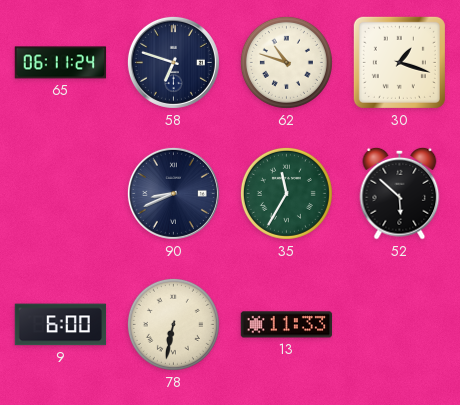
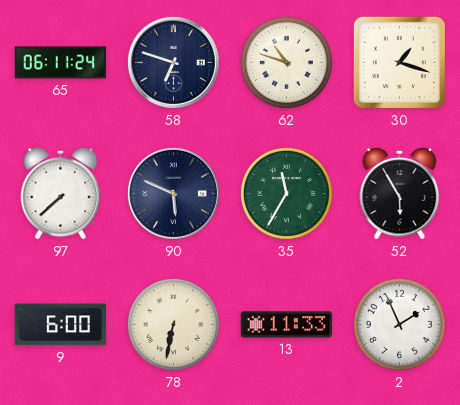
97: none -> 7:38 (61, 193)
90: 8:41 -> 5:49 (173, 193)
52: 5:52 -> 5:55 (400, 193)
2: none -> 1:56 (399, 324)
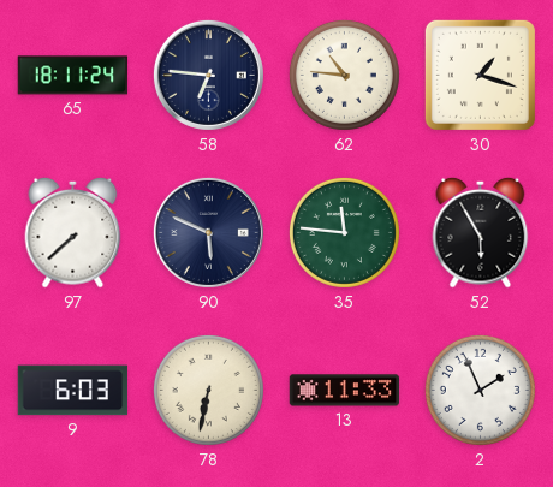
65: 06:11 -> 18:11 (73, 76)
58: 6:48 -> 6:46 (208, 75)
62: 10:48 -> 10:46 (344, 75)
35: 11:35 -> 11:46 (344, 232)
9: 6:00 -> 6:03 (73, 391)
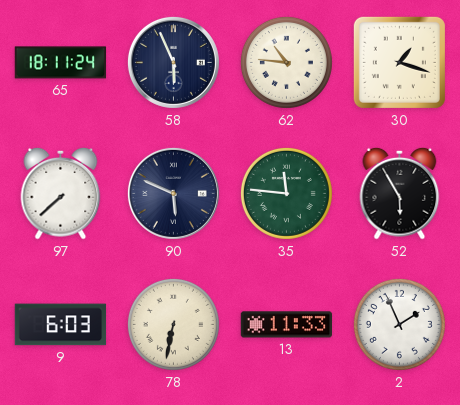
58: 6:46 -> 5:56 (173, 62)
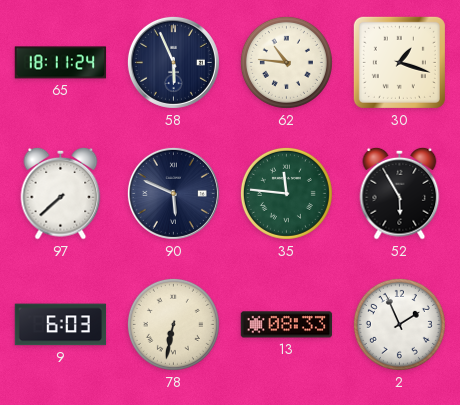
13: 11:33 -> 08:33 (287, 325)
